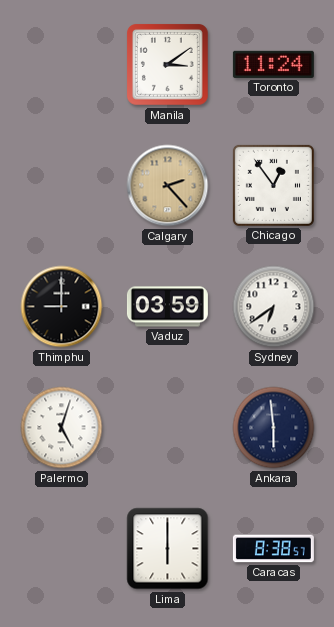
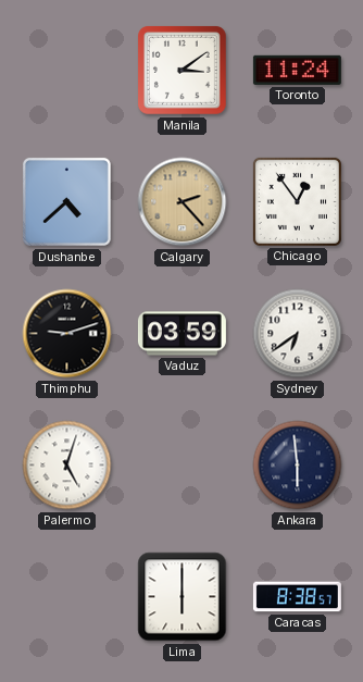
Dushanbe: none -> 4:38 (66, 201)
Thimphu: 9:00 -> 9:12 (67, 334)
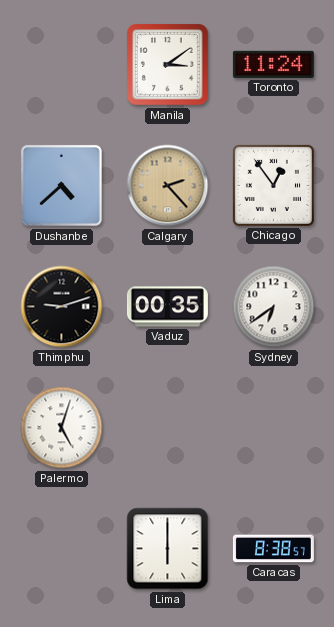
Vaduz: 03:59 -> 00:35 (167, 307)
Ankara: 5:59 -> none (298, 466)
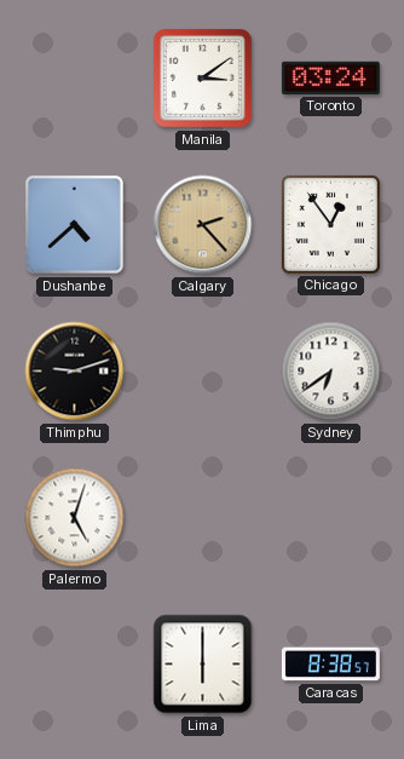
Toronto: 11:24 -> 03:24 (330, 77)
Vaduz: 00:35 -> none (167, 307)
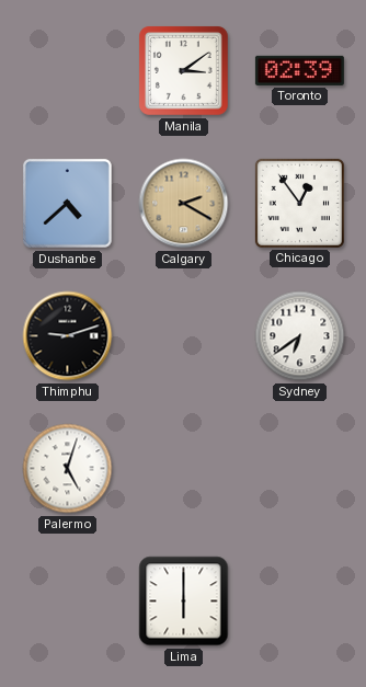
Toronto: 03:24 -> 02:39 (299, 70)
Calgary: 2:23 -> 2:20 (184, 204)
Caracas: 8:38 -> none (330, 665)
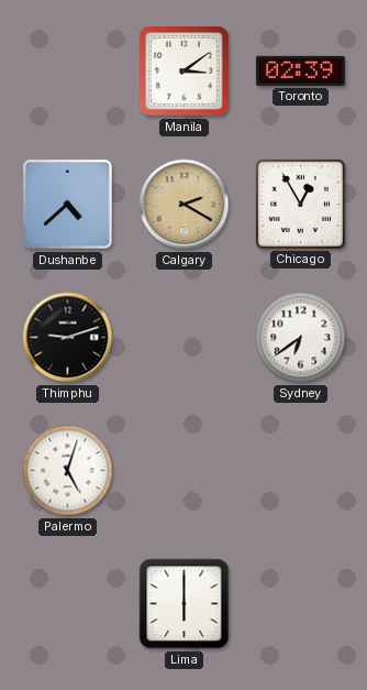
Chicago: 12:54 -> 12:55 (300, 204)
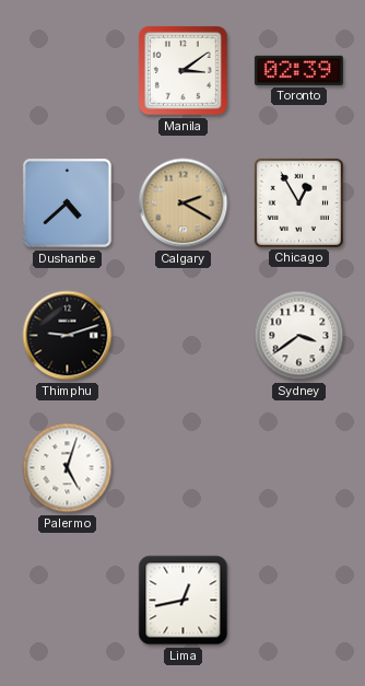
Sydney: 6:39 -> 3:39 (299, 336)
Lima: 6:00 -> 12:43 (184, 601)
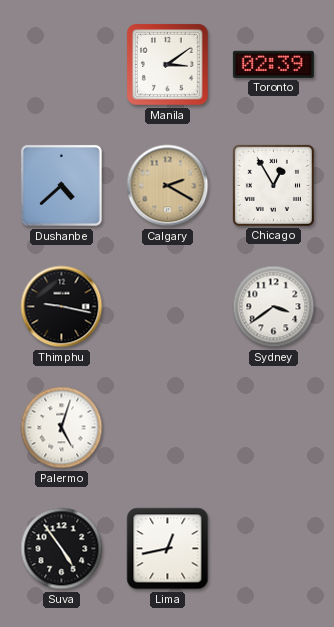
Thimphu: 9:12 -> 9:17 (62, 307)
Suva: none -> 4:54 (62, 549)
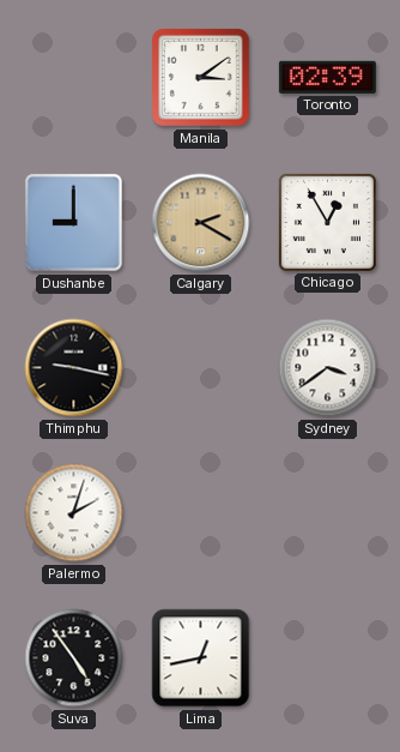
Dushanbe: 4:38 -> 9:00 (73, 222)
Palermo: 5:03 -> 2:03 (74, 513)
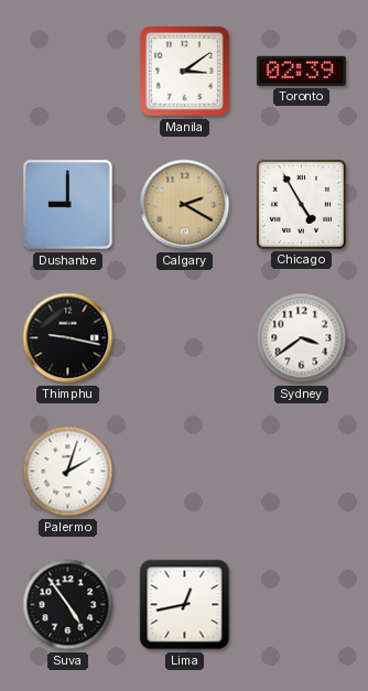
Chicago: 12:55 -> 4:55 (301, 204)
